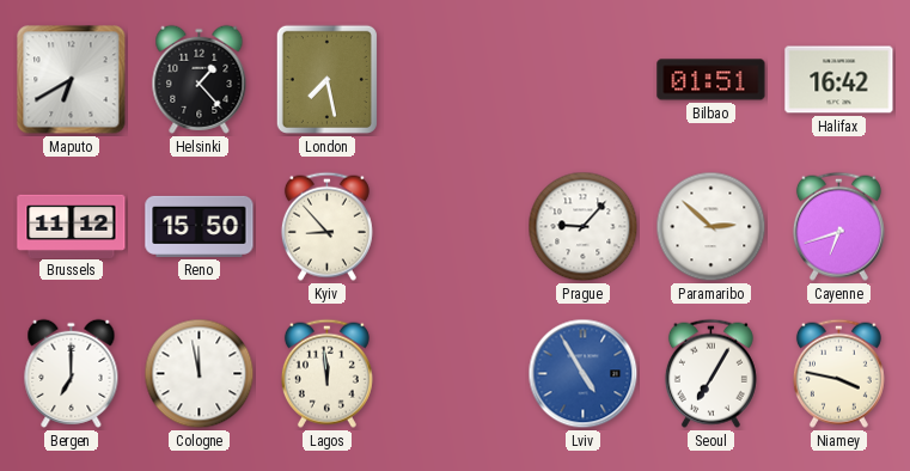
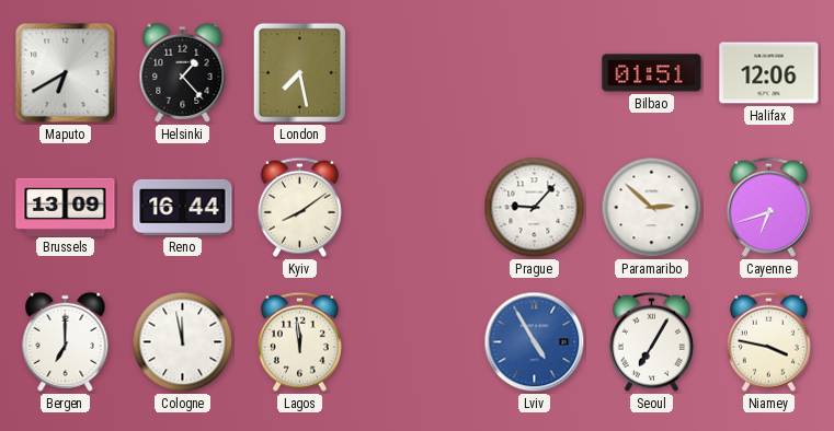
Halifax: 16:42 -> 12:06 (769, 73)
Brussels: 11:12 -> 13:09 (66, 207)
Reno: 15:50 -> 16:44 (183, 207)
Kyiv: 8:53 -> 8:09 (299, 207)
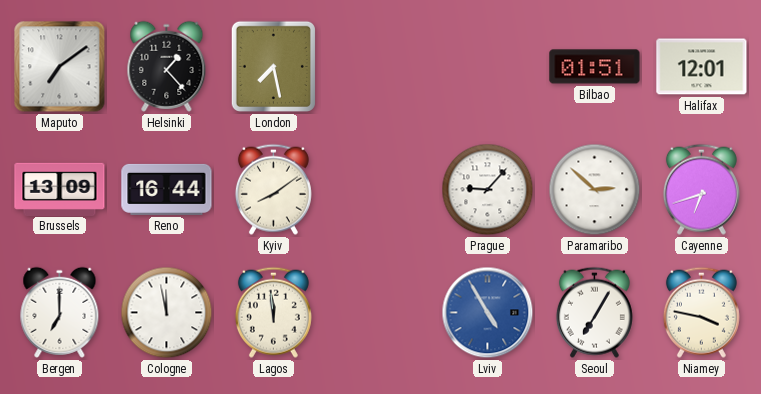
Maputo: 6:40 -> 7:09 (60, 67)
Halifax: 12:06 -> 12:01 (702, 67)
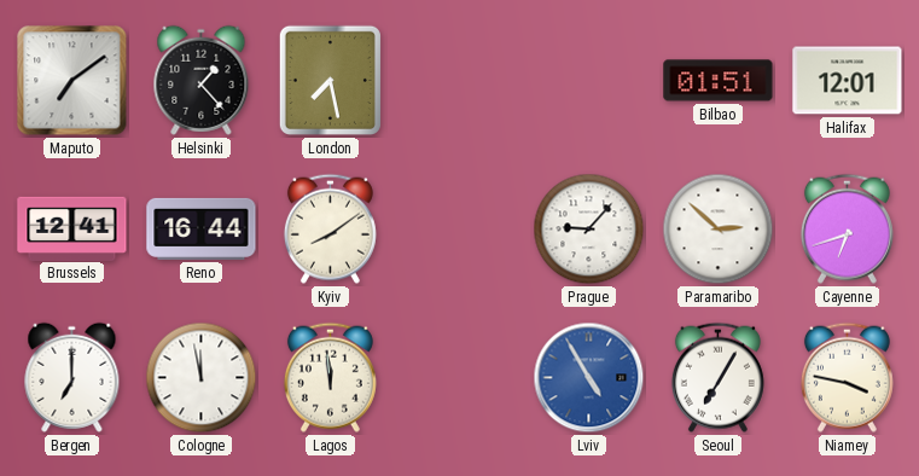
Brussels: 13:09 -> 12:41 (72, 228)
